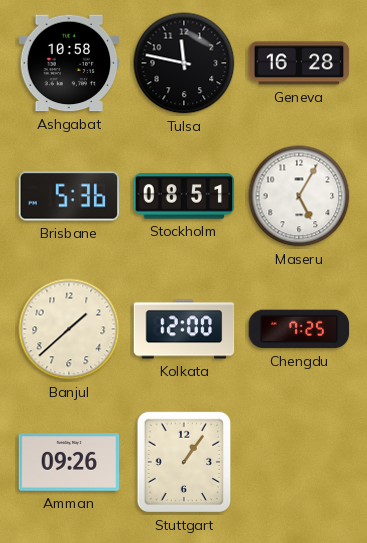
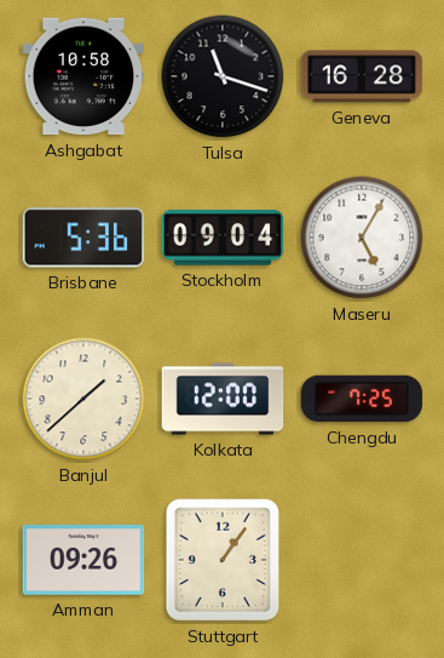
Tulsa: 11:47 -> 11:18 (223, 76)
Stockholm: 08:51 -> 09:04 (223, 238)
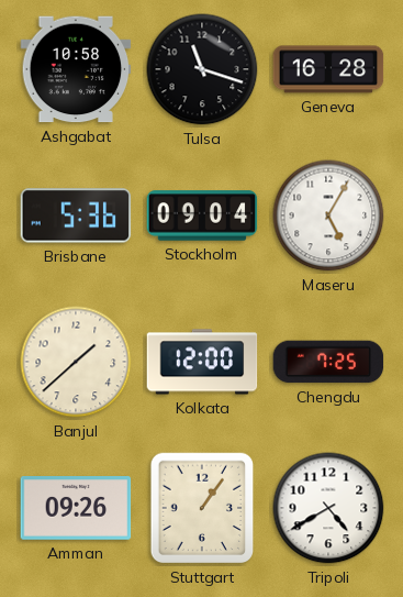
Tripoli: none -> 4:40 (328, 508)
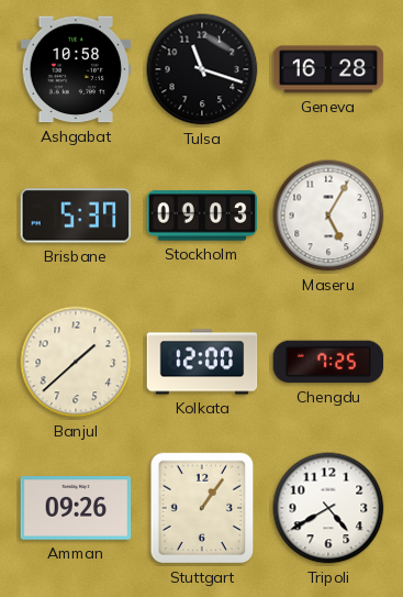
Brisbane: 5:36 -> 5:37 (76, 215)
Stockholm: 09:04 -> 09:03 (202, 215)
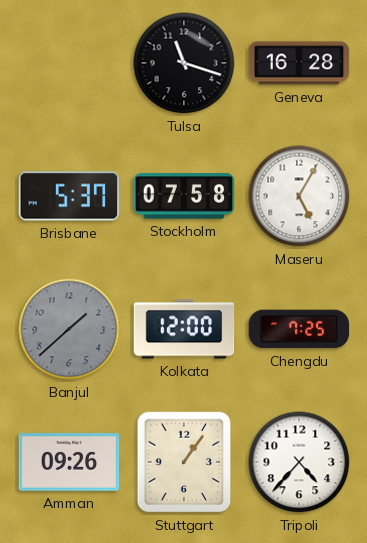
Ashgabat: 10:58 -> none (76, 69)
Stockholm: 09:03 -> 07:58 (184, 196)
Banjul dial: cream -> grey (69, 329)
Tripoli: 4:40 -> 4:37 (299, 462)
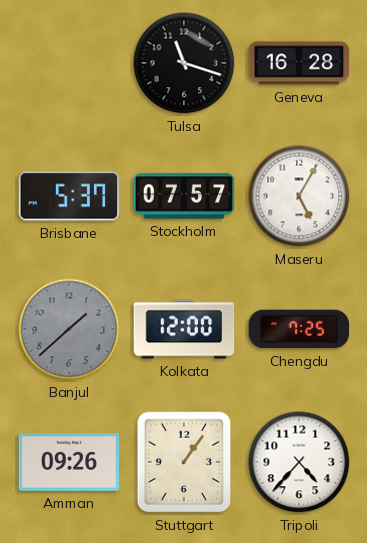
Stockholm: 07:58 -> 07:57 (184, 196)
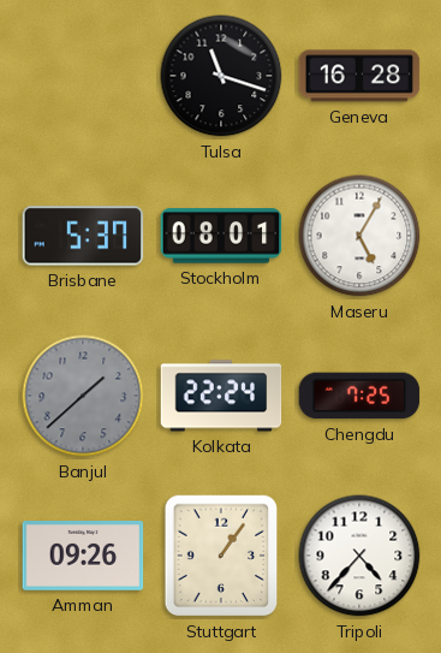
Stockholm: 07:57 -> 08:01 (221, 236)
Kolkata: 12:00 -> 22:24 (221, 396)
